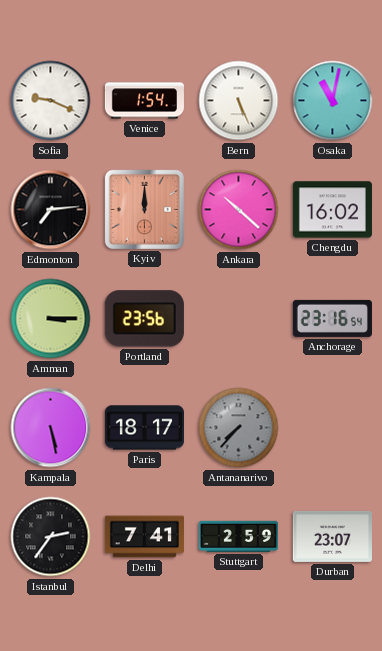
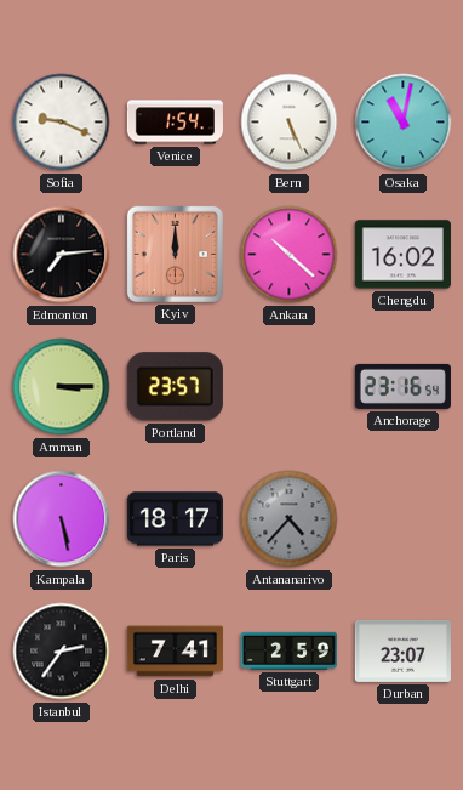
Portland: 23:56 -> 23:57 (175, 387)
Antananarivo: 7:37 -> 4:37 (290, 519)
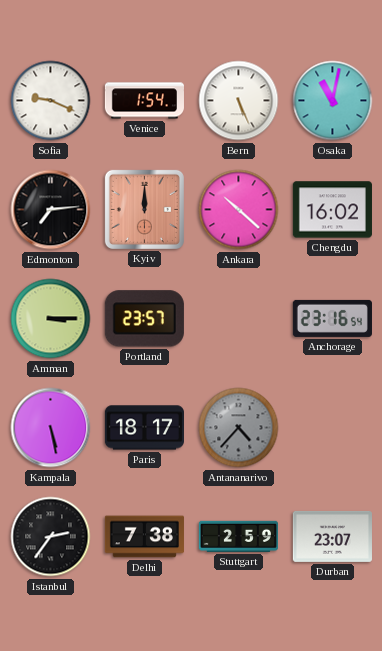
Delhi: 7:41 -> 7:38 (144, 537)
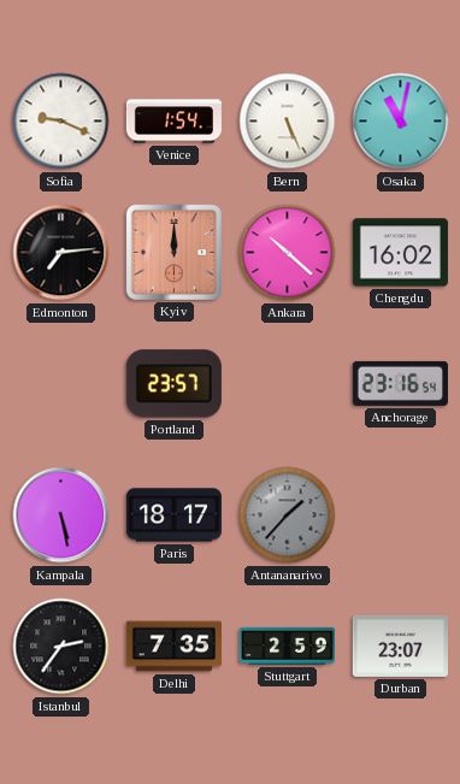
Amman: 3:15 -> none (51, 319)
Antananarivo: 4:37 -> 1:37 (288, 515)
Delhi: 7:38 -> 7:35 (173, 647)
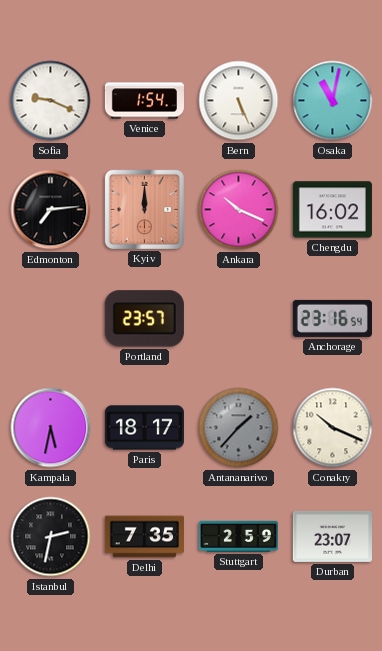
Ankara: 10:22 -> 10:19 (239, 210)
Kampala: 5:28 -> 5:32 (51, 428)
Conakry: none -> 10:19 (333, 428)
Istanbul: 2:36 -> 2:32 (51, 537)
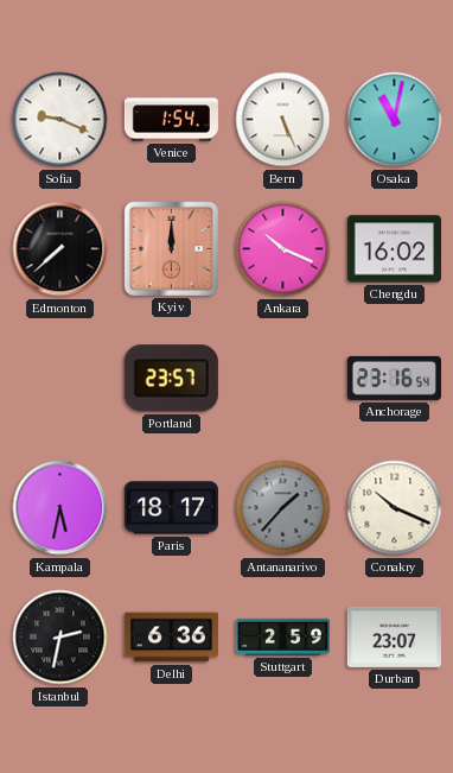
Edmonton: 7:14 -> 7:38 (60, 249)
Delhi: 7:35 -> 6:36 (171, 638)
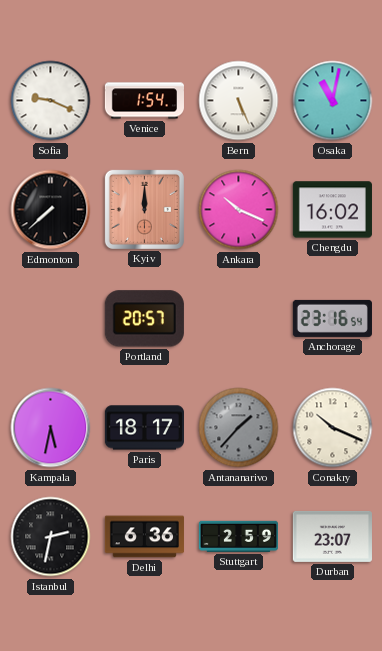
Portland: 23:57 -> 20:57 (144, 319)
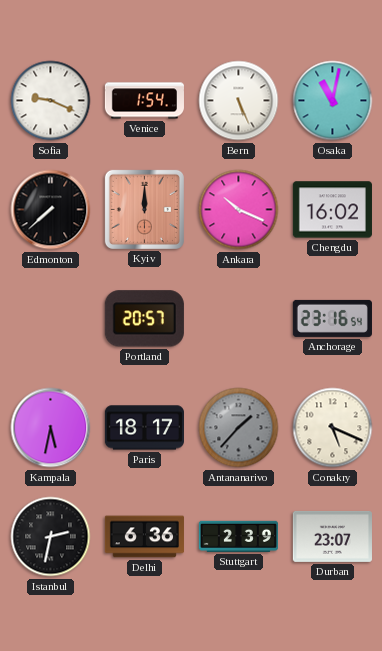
Conakry: 10:19 -> 5:19 (333, 428)
Stuttgart: 2:59 -> 2:39 (238, 536)
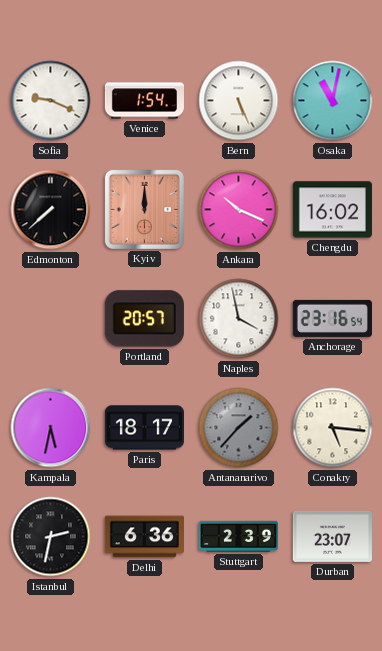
Naples: none -> 3:58 (239, 319)
Conakry: 5:19 -> 5:16 (333, 428)
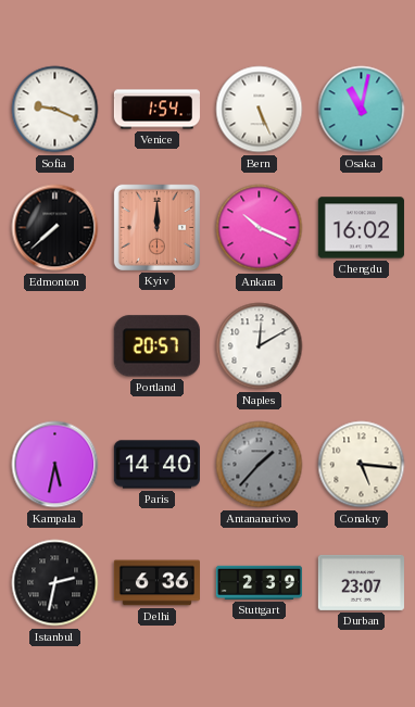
Naples: 3:58 -> 12:10 (260, 346)
Anchorage: 23:16 -> none (332, 318)
Paris: 18:17 -> 14:40 (156, 465)
